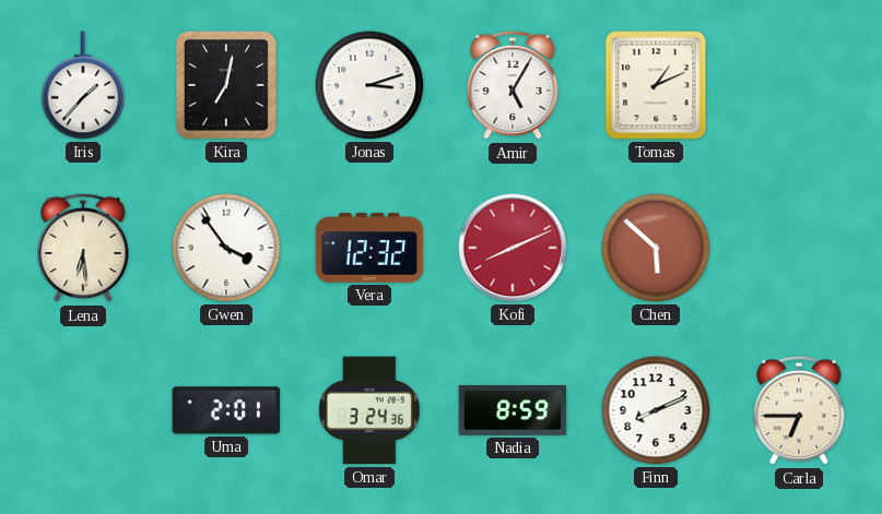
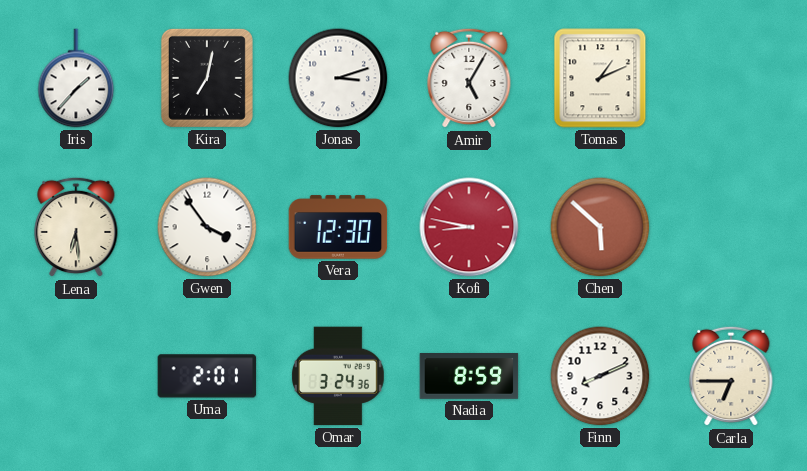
Vera: 12:32 -> 12:30 (338, 227)
Kofi: 8:11 -> 8:47 (469, 227)
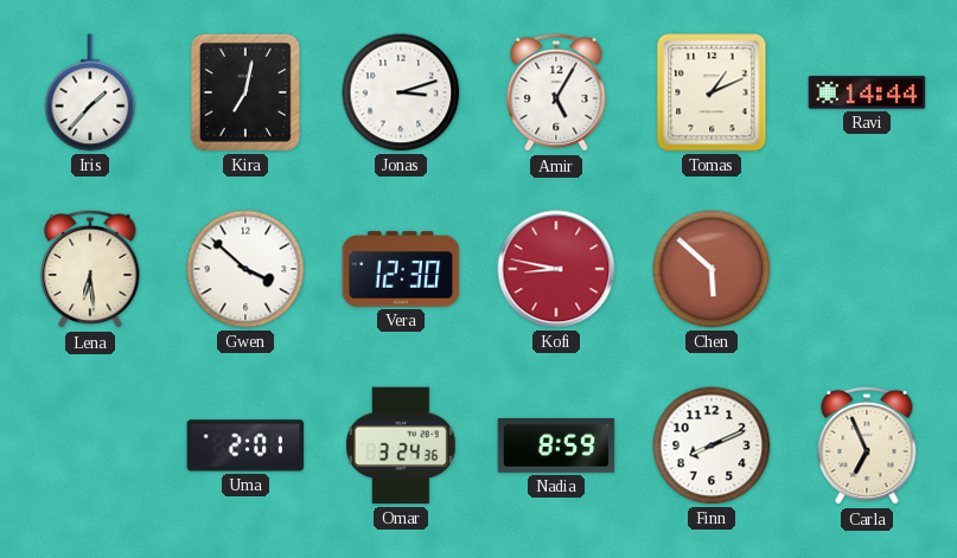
Ravi: none -> 14:44 (867, 92)
Gwen: 3:54 -> 3:52 (245, 269)
Carla: 6:45 -> 6:56 (867, 445)
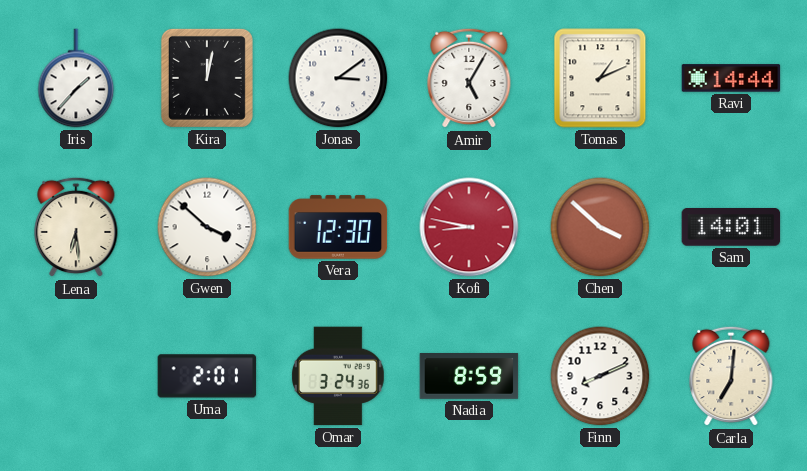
Kira: 7:02 -> 12:02 (207, 78)
Jonas: 3:12 -> 3:09 (338, 78)
Chen: 5:52 -> 3:52 (600, 227)
Sam: none -> 14:01 (731, 227)
Carla: 6:56 -> 7:01 (731, 376)
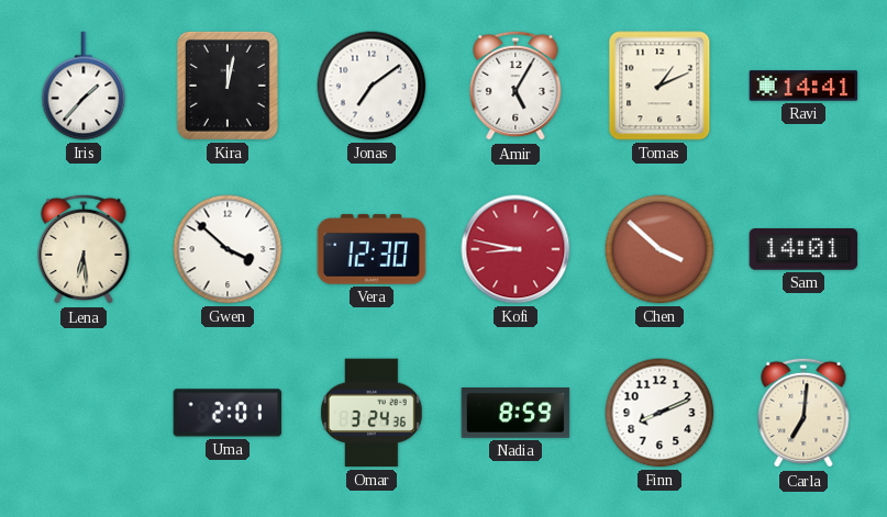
Jonas: 3:09 -> 7:09 (372, 86)
Ravi: 14:44 -> 14:41 (803, 86)
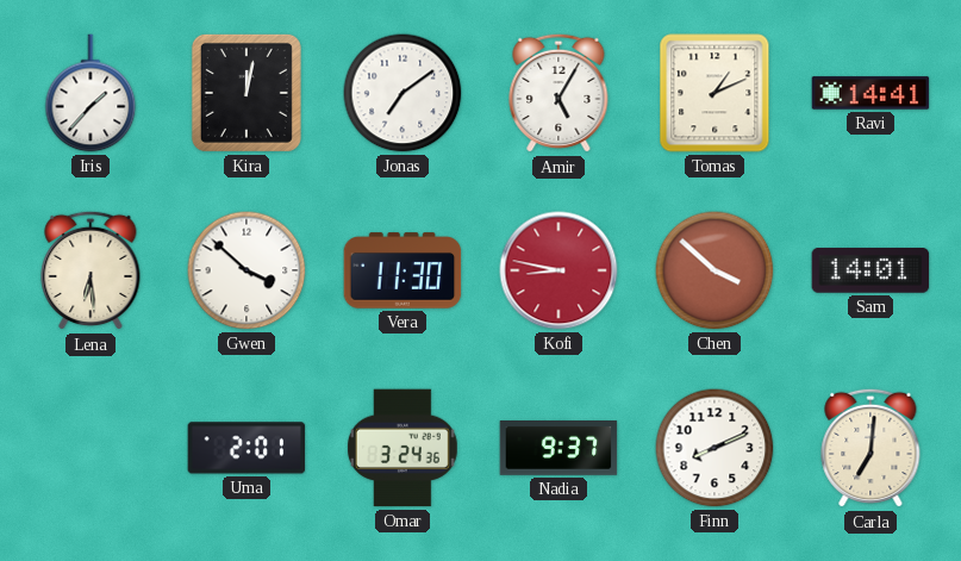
Vera: 12:30 -> 11:30 (403, 270)
Nadia: 8:59 -> 9:37 (558, 449)
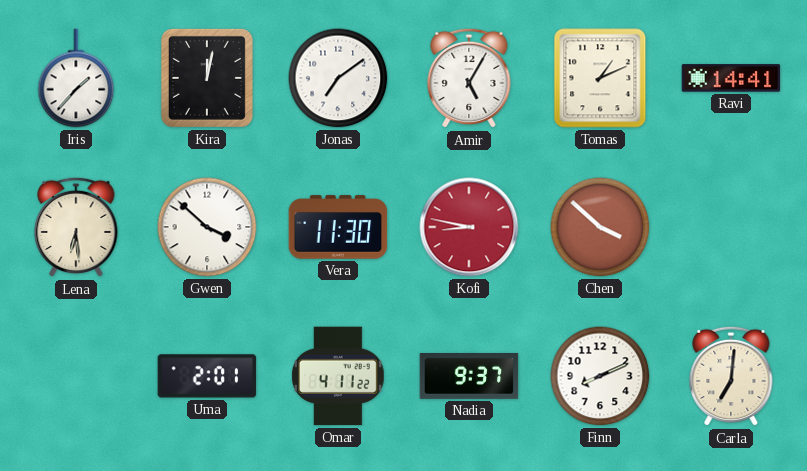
Sam: 14:01 -> none (870, 270)
Omar: 3:24 -> 4:11 (338, 376)
